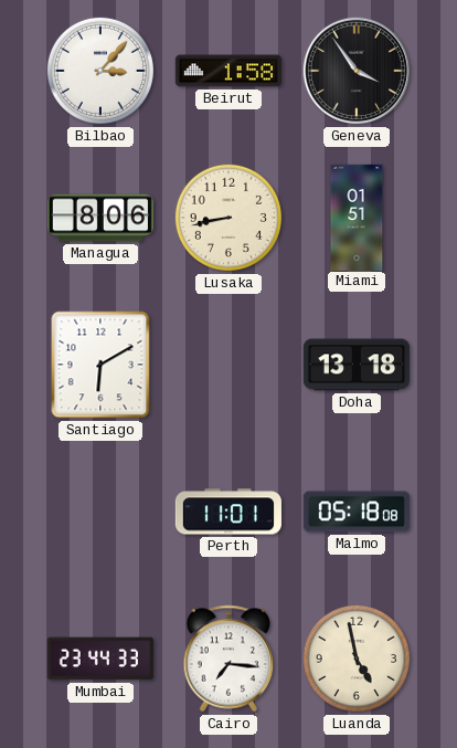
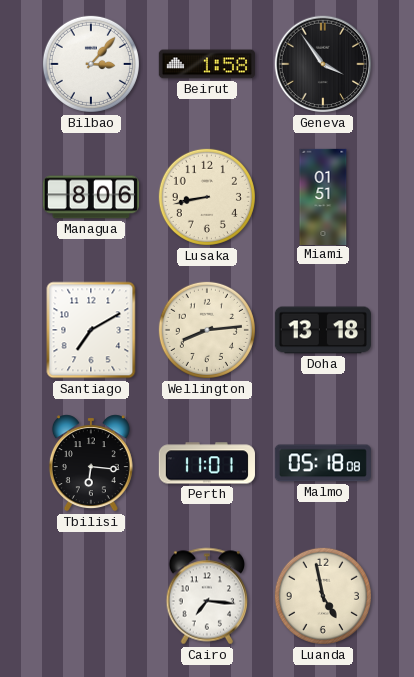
Santiago: 6:10 -> 7:10 (91, 330)
Wellington: none -> 8:14 (207, 330)
Tbilisi: none -> 6:16 (91, 463)
Mumbai: 23:44 -> none (100, 659)
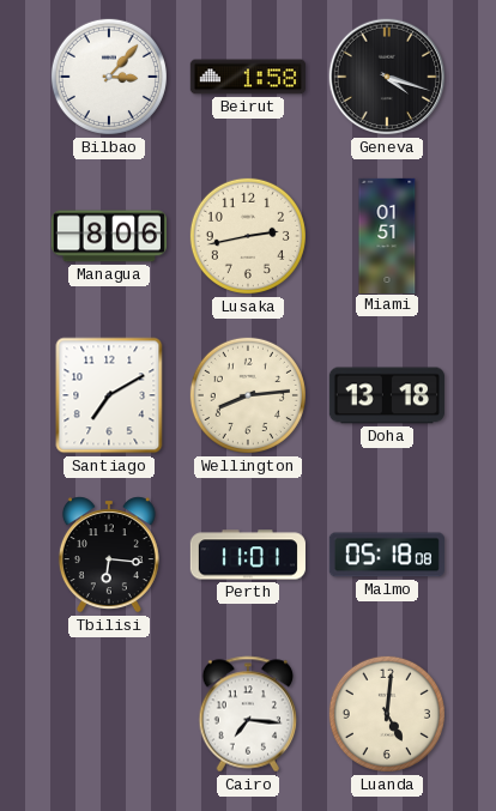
Geneva: 3:54 -> 4:18 (387, 77)
Lusaka: 8:43 -> 2:43 (248, 236)
Luanda: 4:58 -> 5:01 (387, 714)
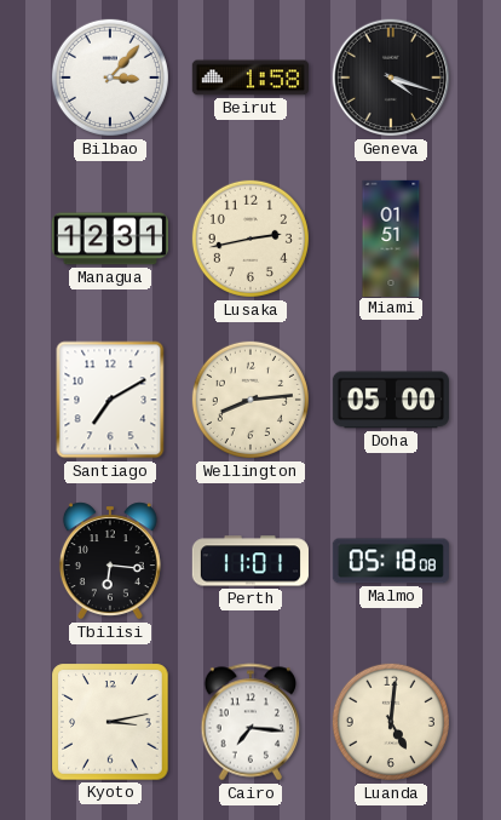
Managua: 8:06 -> 12:31 (109, 239)
Doha: 13:18 -> 05:00 (391, 400)
Kyoto: none -> 3:13 (110, 722)
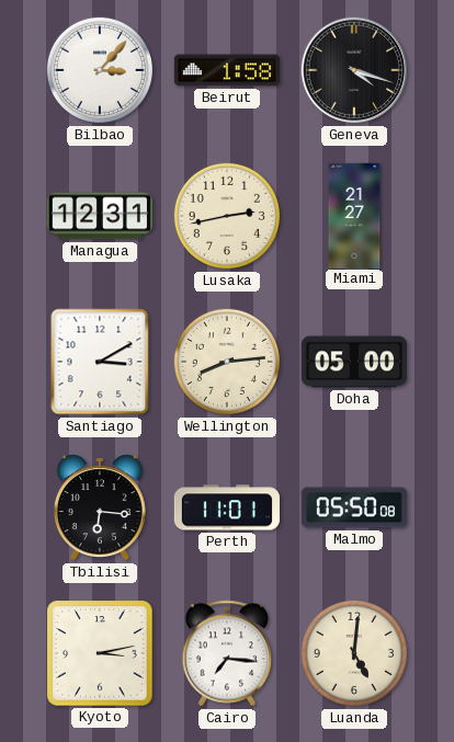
Miami: 01:51 -> 21:27 (354, 215)
Santiago: 7:10 -> 3:10 (100, 362)
Malmo: 05:18 -> 05:50 (354, 507)
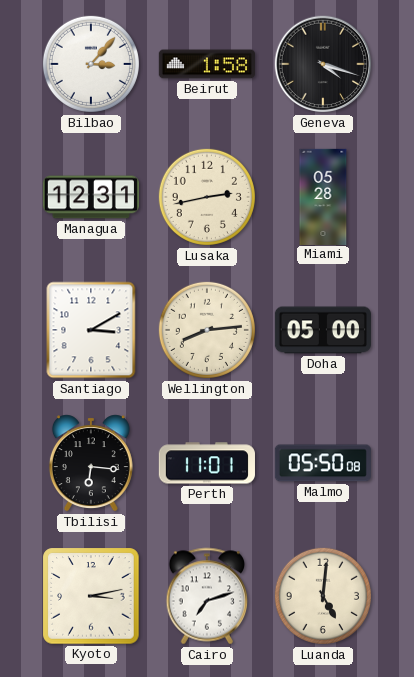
Miami: 21:27 -> 05:28 (323, 196)
Cairo: 7:16 -> 7:12 (207, 596)
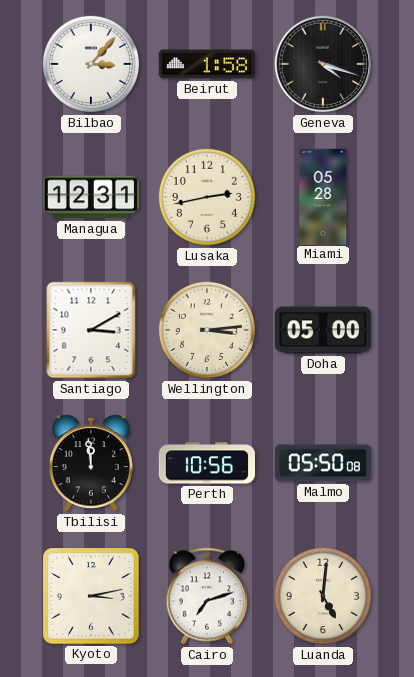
Wellington: 8:14 -> 3:14 (207, 330)
Tbilisi: 6:16 -> 11:59 (91, 463)
Perth: 11:01 -> 10:56 (207, 463)
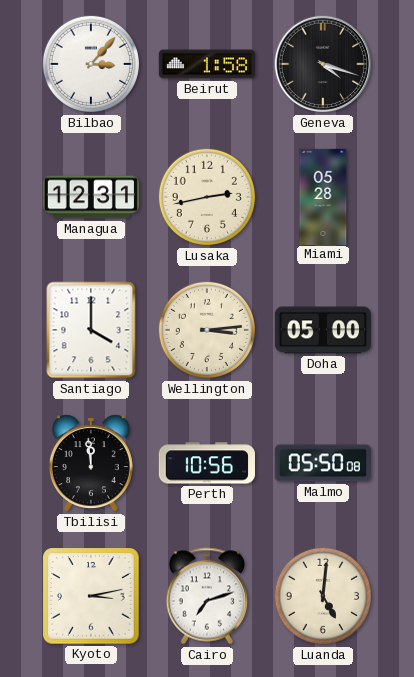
Santiago: 3:10 -> 4:00 (91, 330)
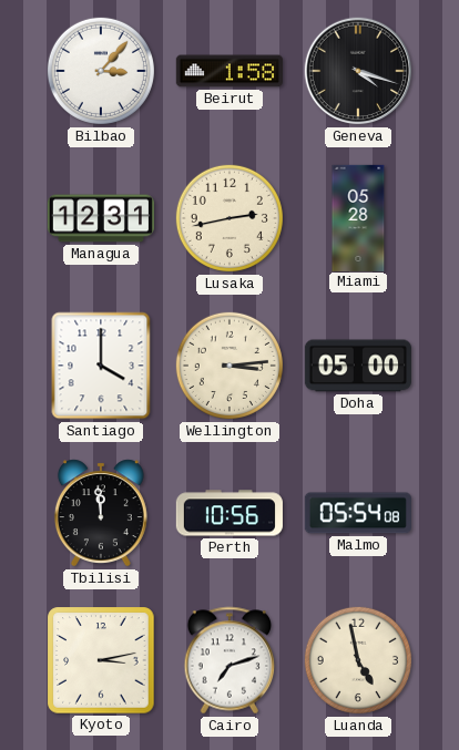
Malmo: 05:50 -> 05:54 (358, 513)
Luanda: 5:01 -> 4:58 (358, 660)
